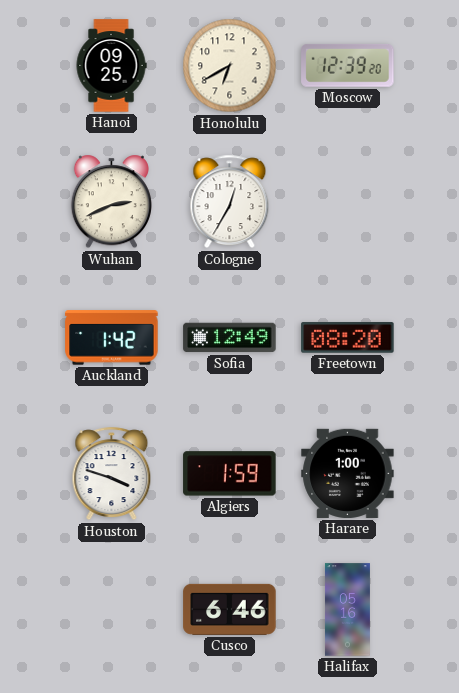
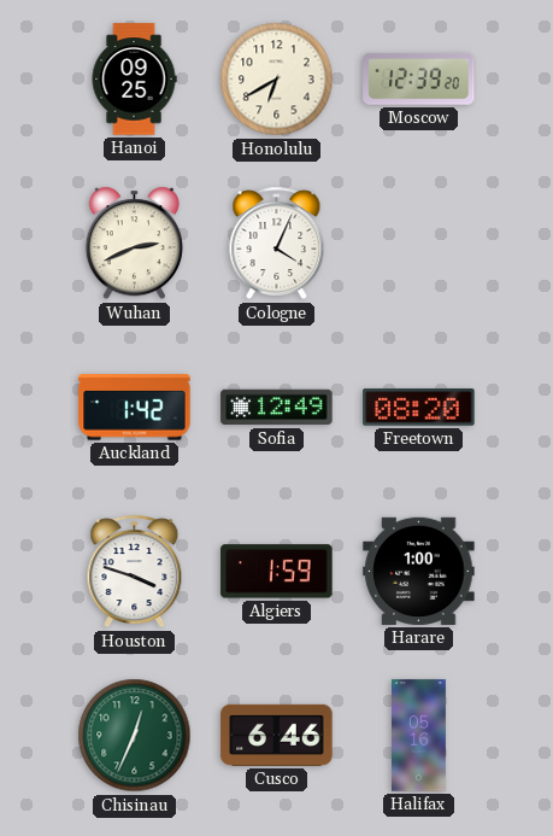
Cologne: 12:35 -> 4:04 (277, 244)
Chisinau: none -> 12:34 (135, 736)
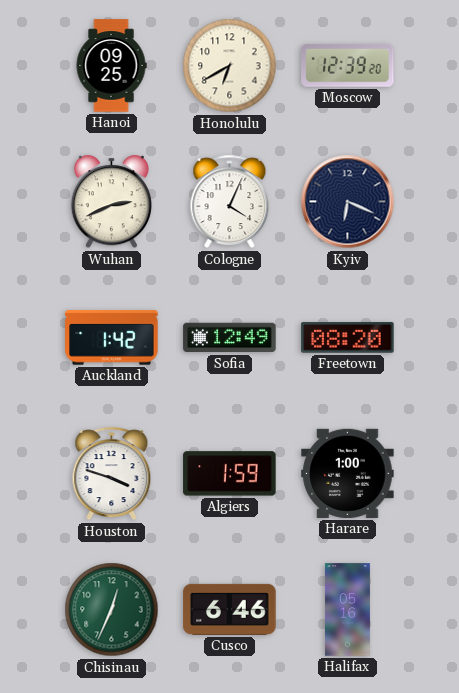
Kyiv: none -> 6:19 (348, 202)
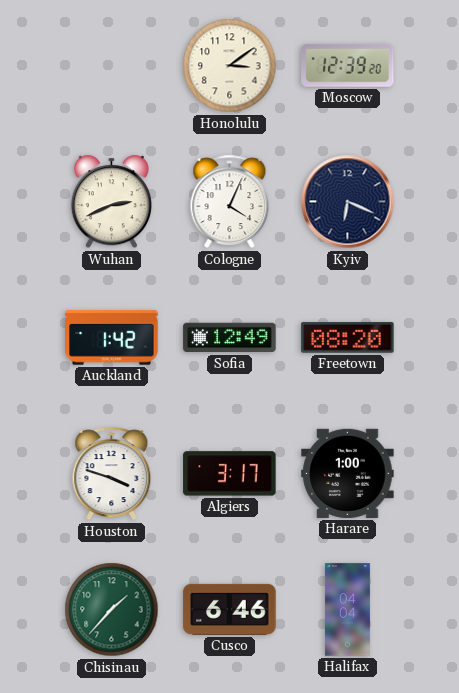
Hanoi: 09:25 -> none (111, 66)
Honolulu: 6:40 -> 3:09 (230, 66)
Algiers: 1:59 -> 3:17 (230, 474)
Chisinau: 12:34 -> 1:37 (112, 610)
Halifax: 05:16 -> 04:04 (347, 610)
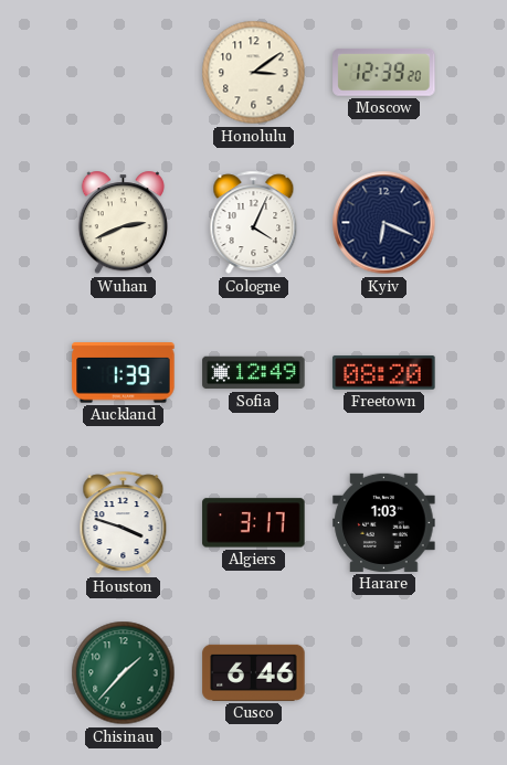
Auckland: 1:42 -> 1:39 (124, 373)
Harare: 1:00 -> 1:03 (384, 522)
Halifax: 04:04 -> none (347, 610)
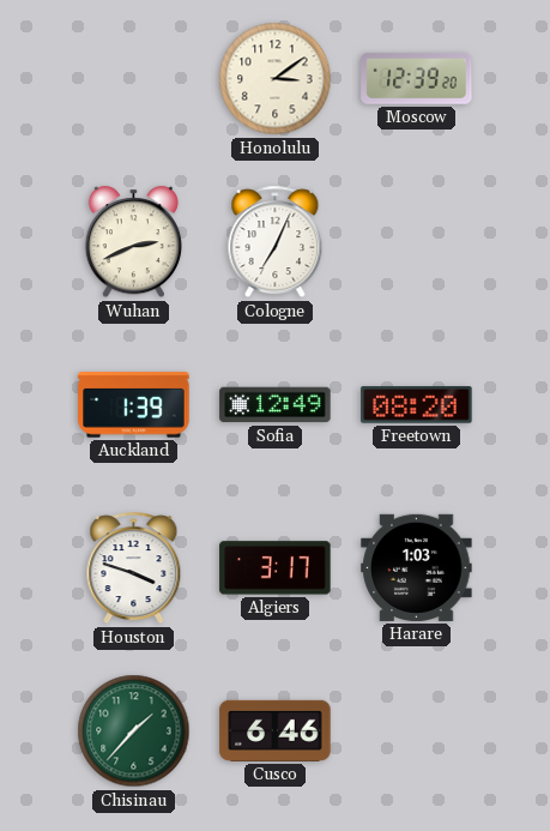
Cologne: 4:04 -> 7:04 (276, 242)
Kyiv: 6:19 -> none (384, 223)
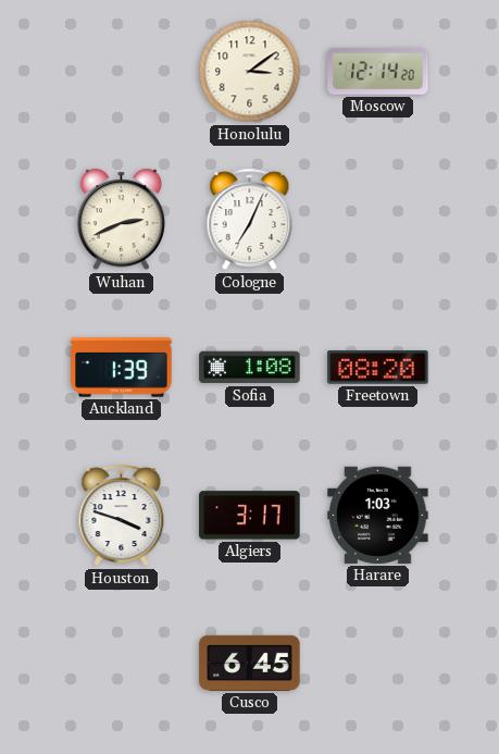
Moscow: 12:39 -> 12:14 (378, 71)
Sofia: 12:49 -> 1:08 (250, 368)
Chisinau: 1:37 -> none (134, 731)
Cusco: 6:46 -> 6:45 (250, 663)
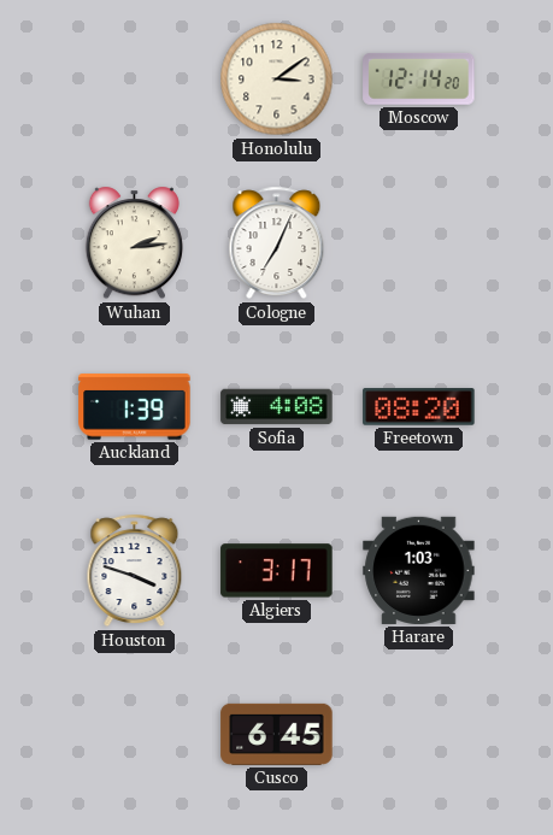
Wuhan: 2:41 -> 2:14 (134, 243)
Sofia: 1:08 -> 4:08 (277, 407)
